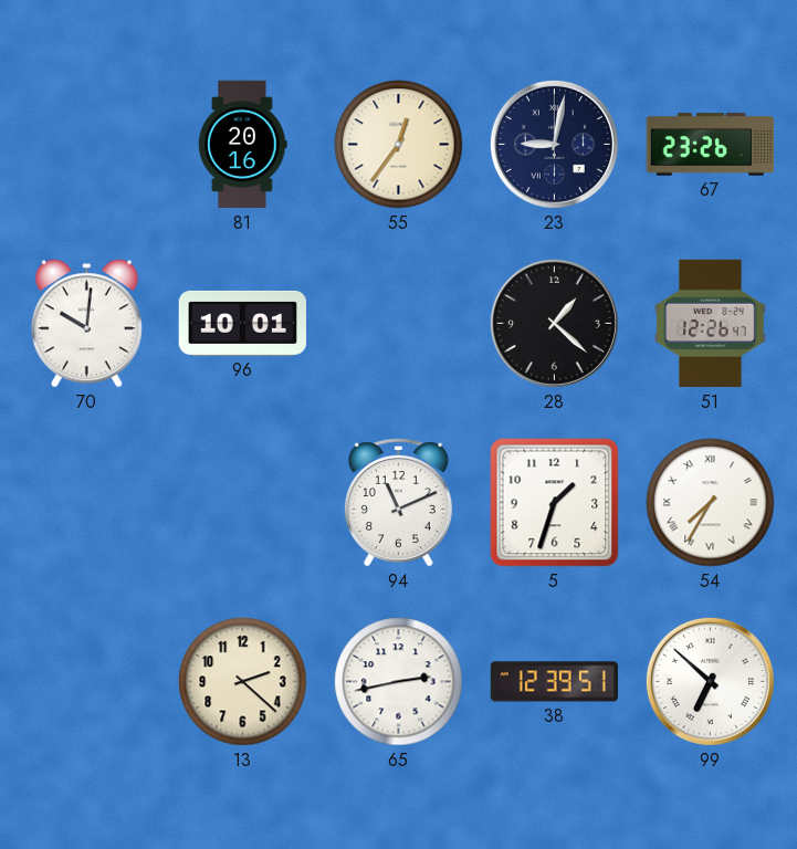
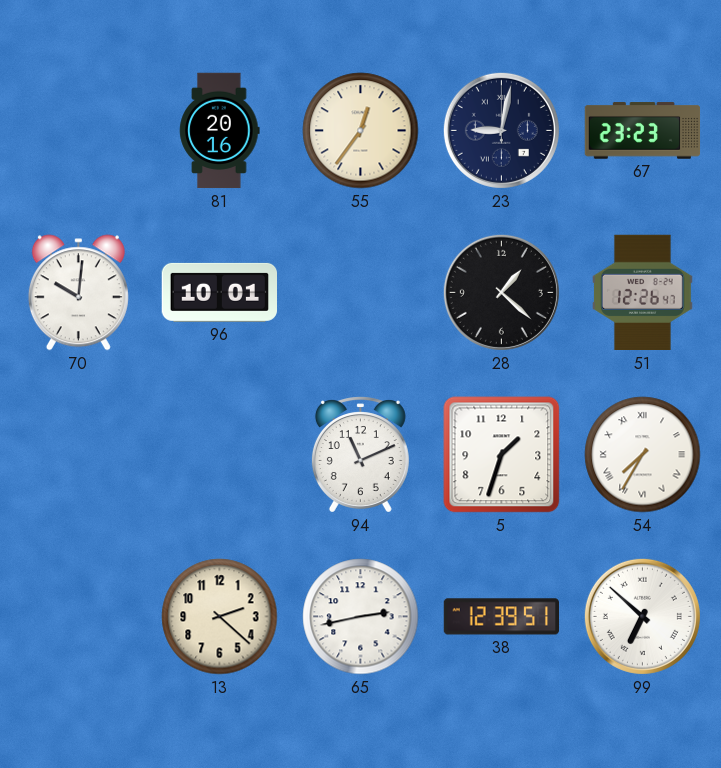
67: 23:26 -> 23:23 (643, 131)
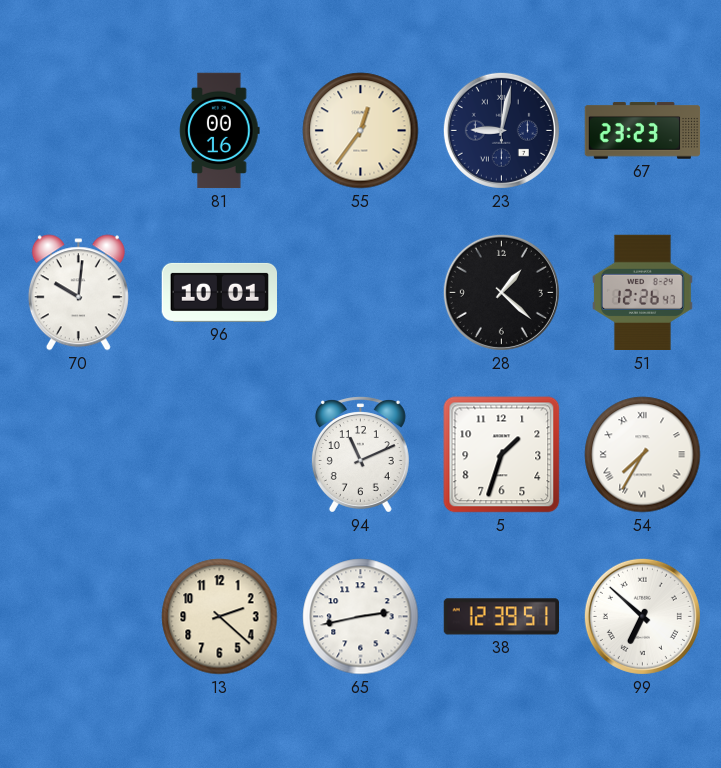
81: 20:16 -> 00:16 (220, 131)
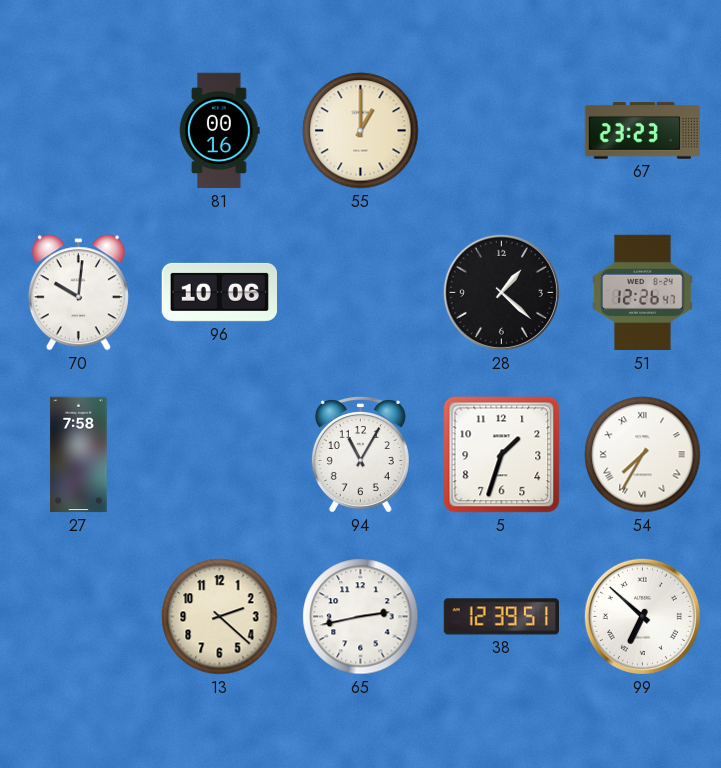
55: 12:36 -> 1:00 (361, 131)
23: 9:02 -> none (501, 130)
96: 10:01 -> 10:06 (219, 292)
27: none -> 7:58 (79, 455)
94: 11:11 -> 11:05 (360, 455)
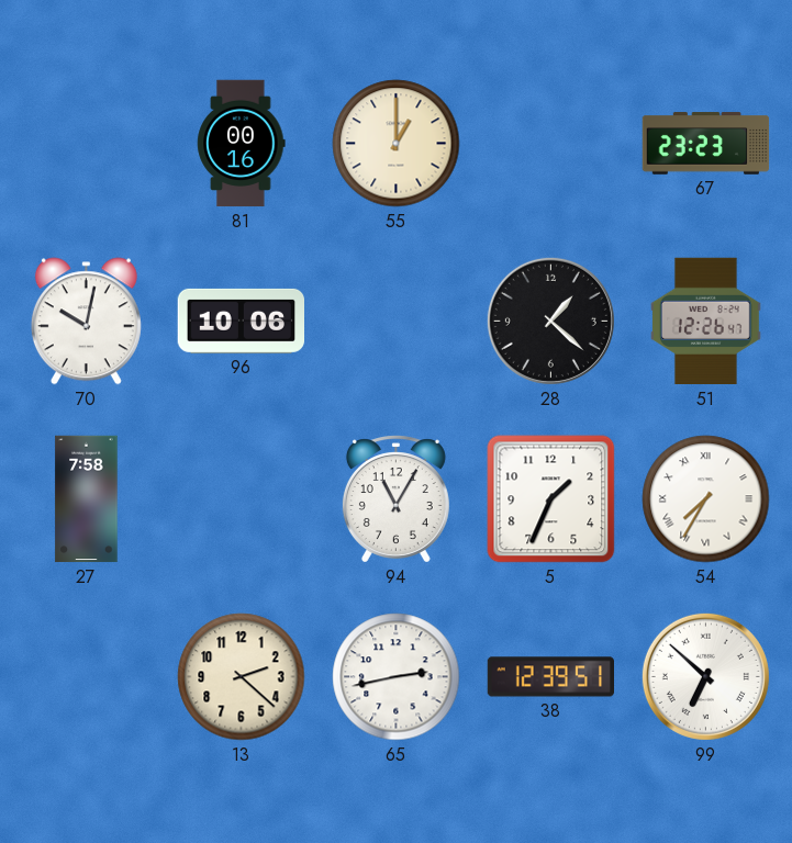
70: 10:01 -> 10:02 (86, 322)
5: 1:33 -> 1:34 (551, 499)
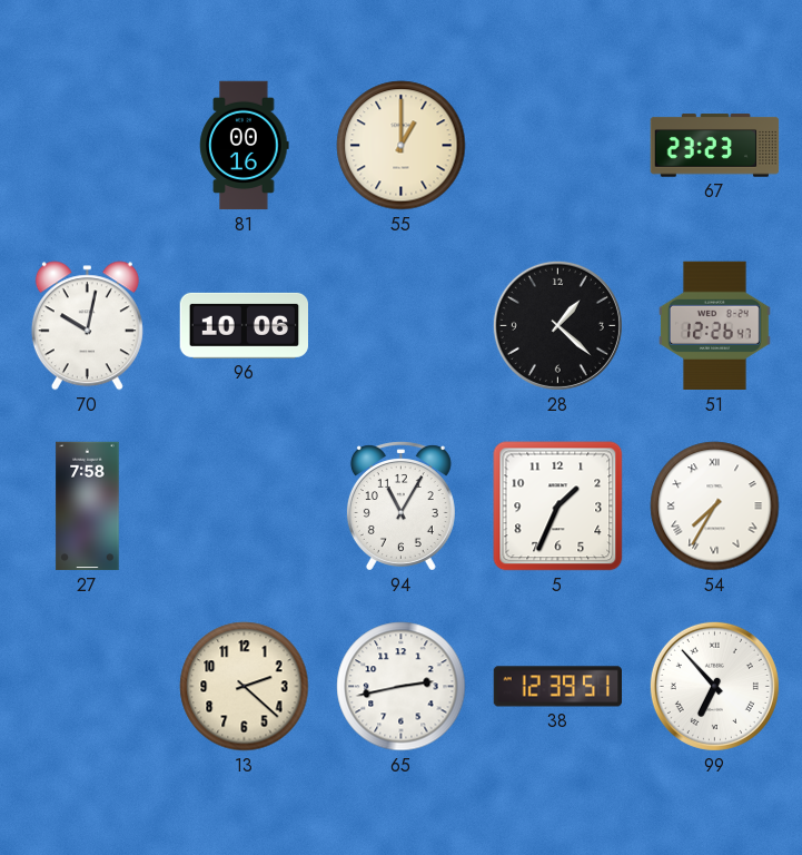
99: 6:52 -> 6:53 (714, 686)
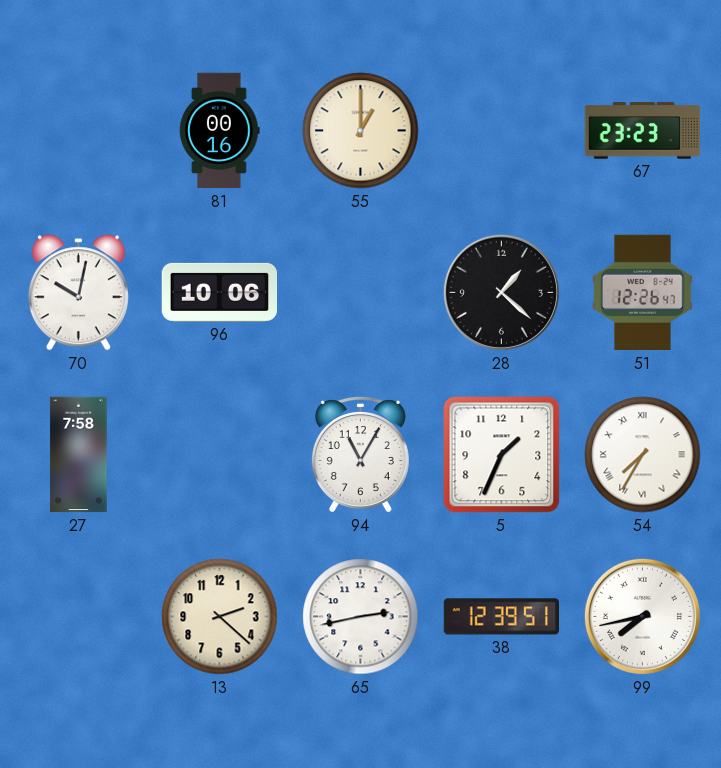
99: 6:53 -> 7:43 (642, 616)
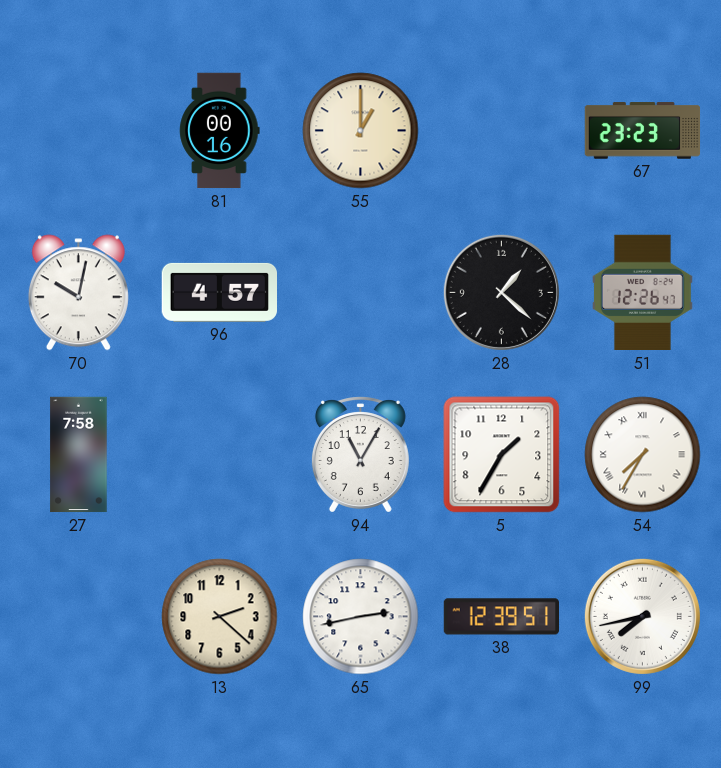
96: 10:06 -> 4:57 (219, 292)
5: 1:34 -> 1:35 (502, 455)
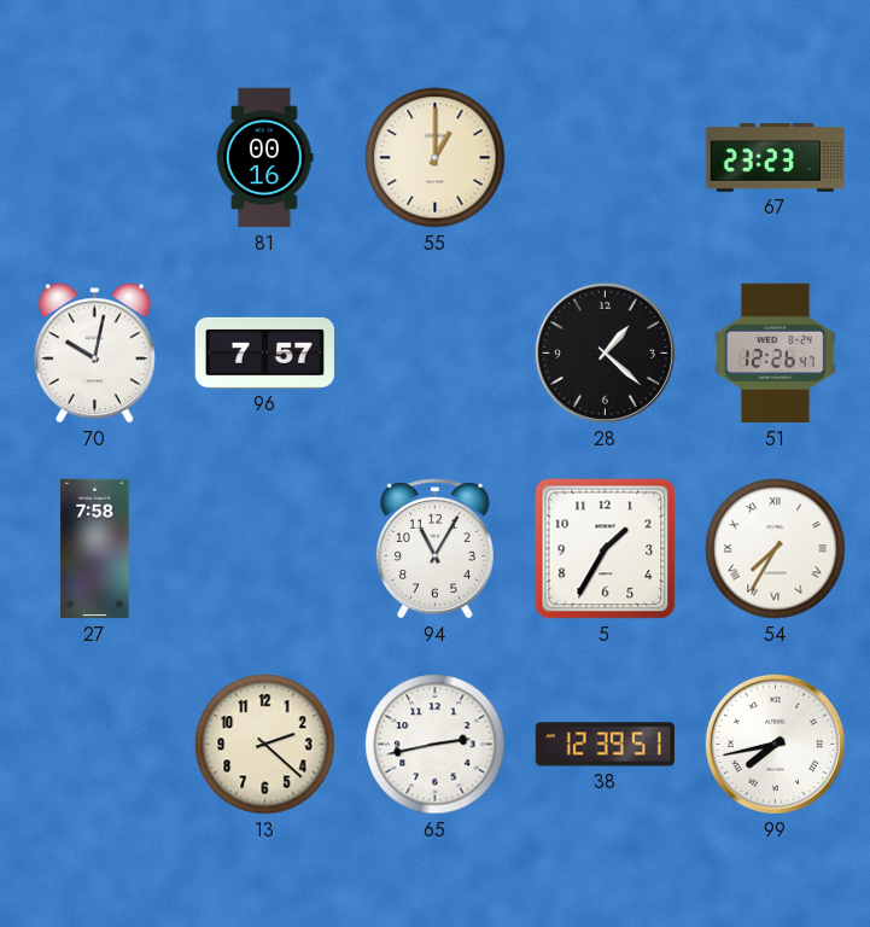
96: 4:57 -> 7:57 (264, 352)
